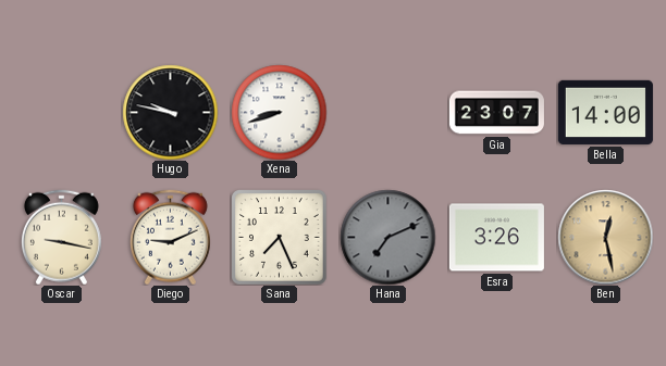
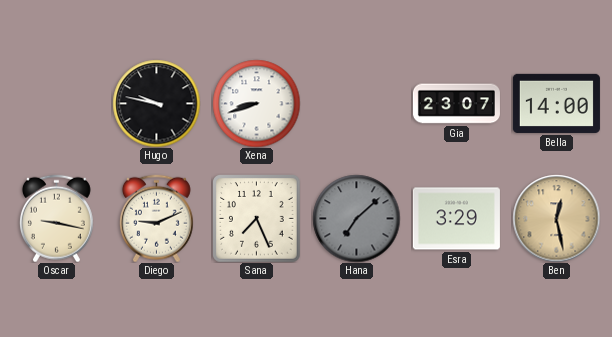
Hana: 7:11 -> 7:08 (356, 218)
Esra: 3:26 -> 3:29 (456, 219)
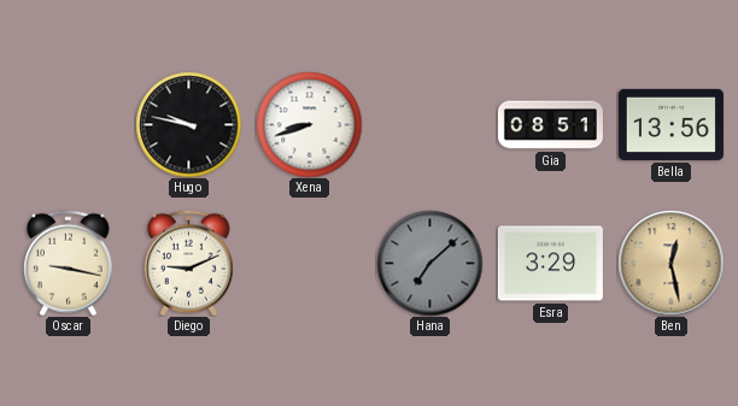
Gia: 23:07 -> 08:51 (550, 125)
Bella: 14:00 -> 13:56 (670, 124)
Sana: 7:26 -> none (257, 219)
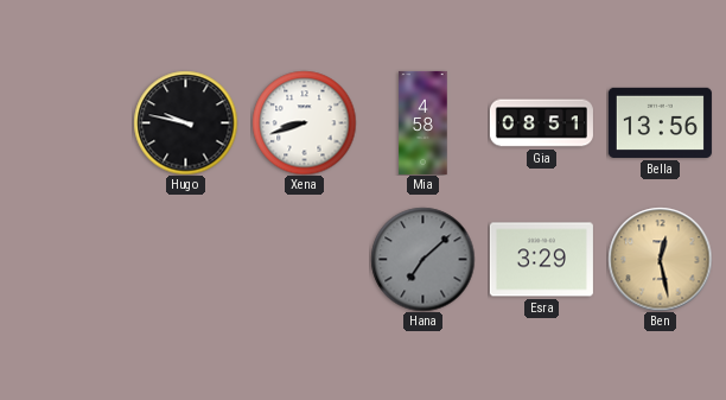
Mia: none -> 4:58 (423, 122)
Oscar: 9:17 -> none (68, 263)
Diego: 9:11 -> none (188, 263)
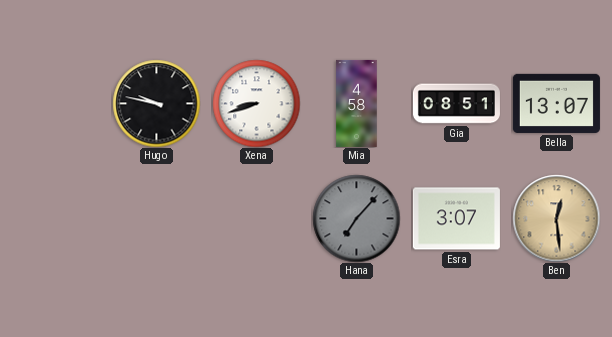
Bella: 13:56 -> 13:07 (556, 103)
Hana: 7:08 -> 7:07 (356, 218)
Esra: 3:29 -> 3:07 (456, 219)
Ben: 12:28 -> 12:29 (556, 218)
